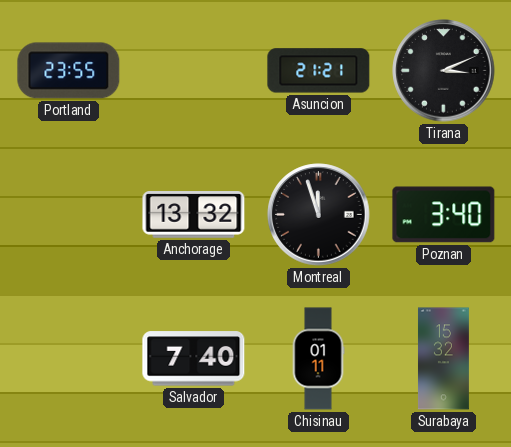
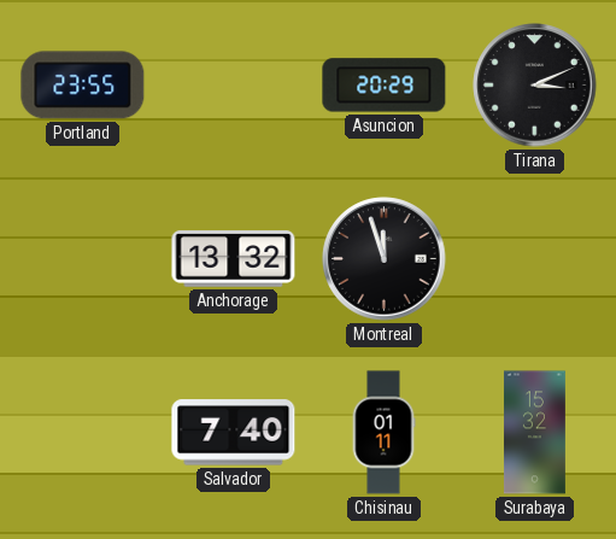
Asuncion: 21:21 -> 20:29 (385, 86)
Poznan: 3:40 -> none (444, 215)
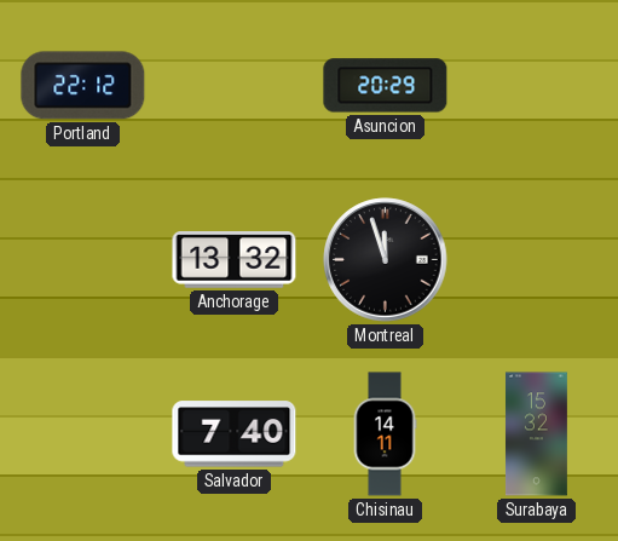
Portland: 23:55 -> 22:12 (83, 86)
Tirana: 3:11 -> none (535, 86)
Chisinau: 01:11 -> 14:11 (385, 434)
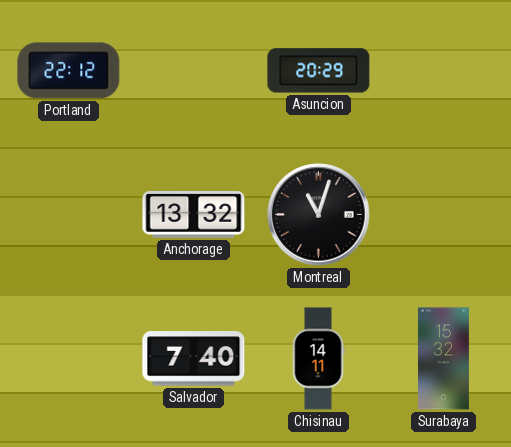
Montreal: 11:57 -> 11:03 (319, 215)
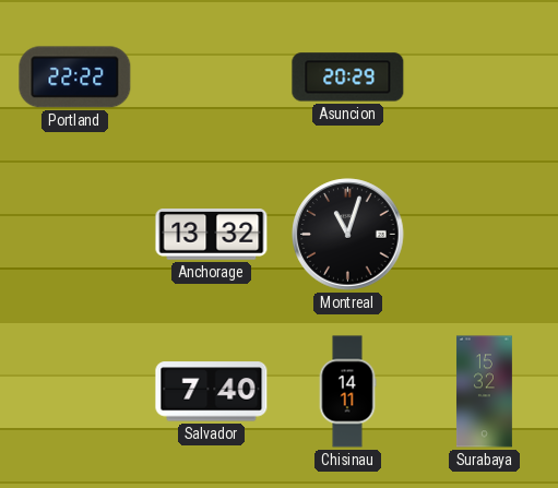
Portland: 22:12 -> 22:22 (75, 78)
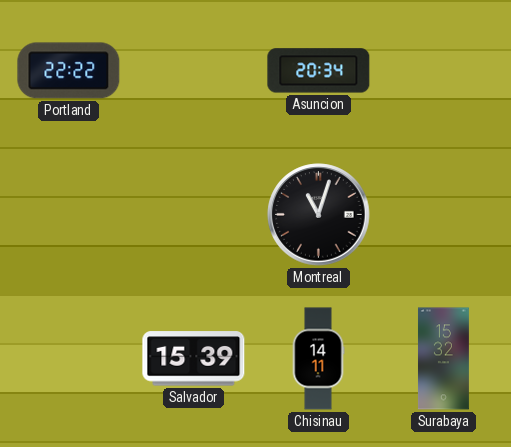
Asuncion: 20:29 -> 20:34 (319, 71)
Anchorage: 13:32 -> none (212, 235)
Salvador: 7:40 -> 15:39 (194, 359)
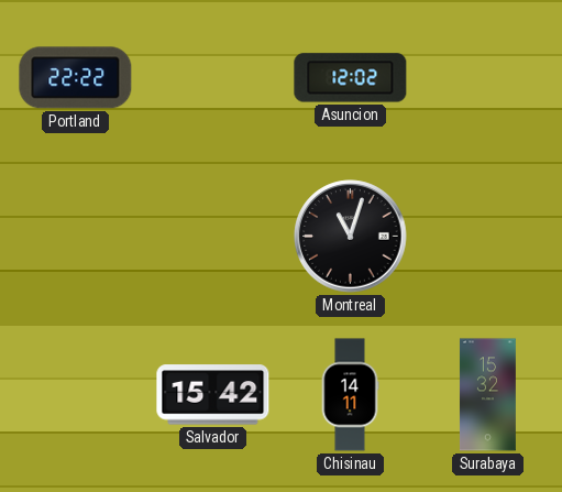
Asuncion: 20:34 -> 12:02 (351, 78)
Salvador: 15:39 -> 15:42 (213, 395)
